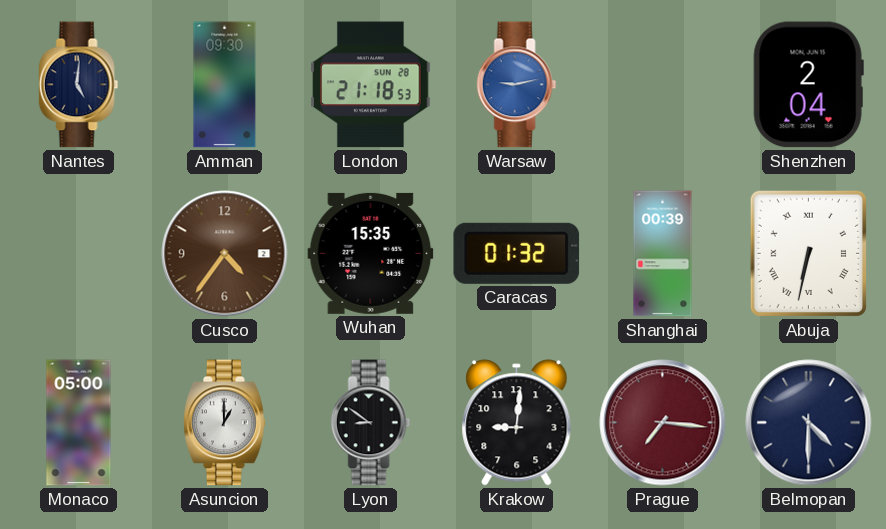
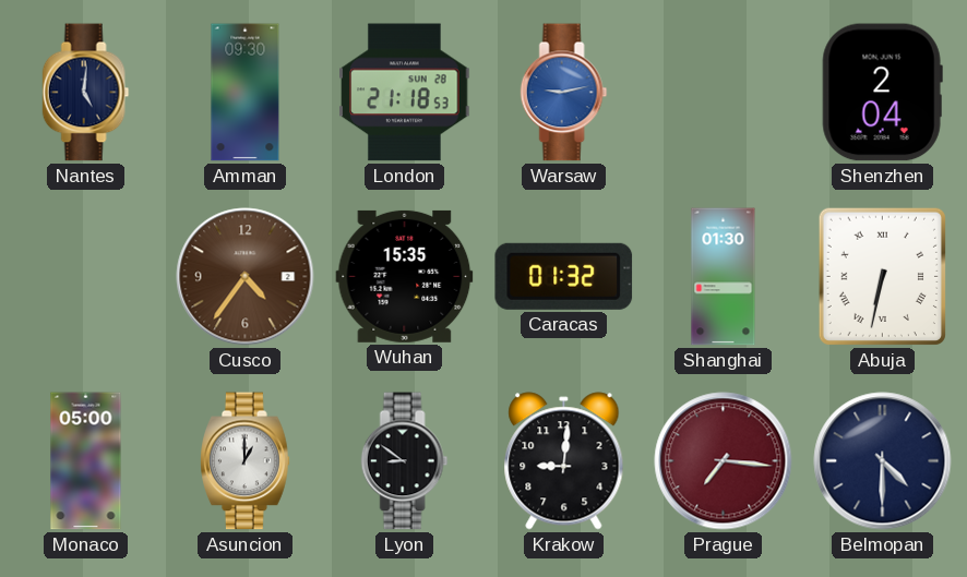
Shanghai: 00:39 -> 01:30 (724, 277)
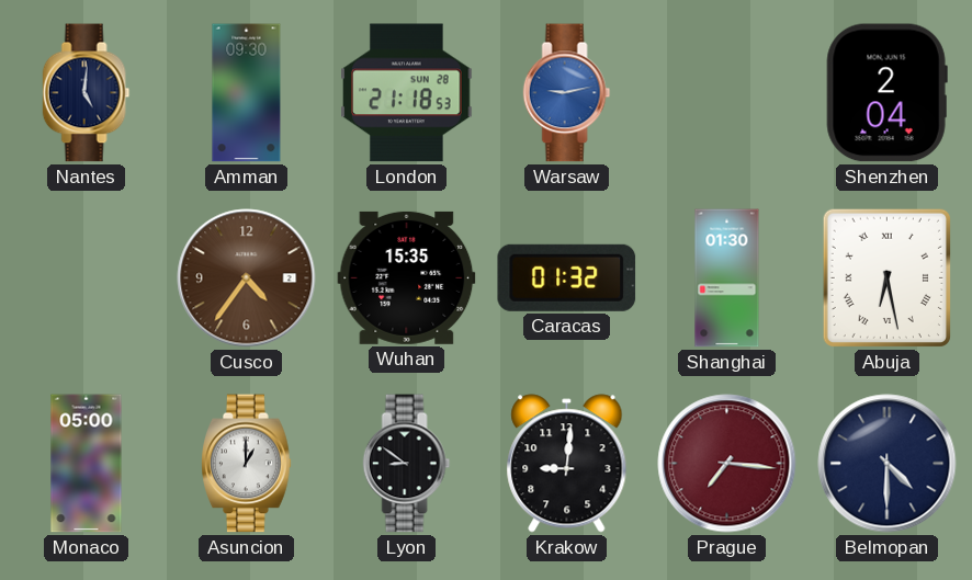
Abuja: 6:32 -> 6:28 (886, 277)
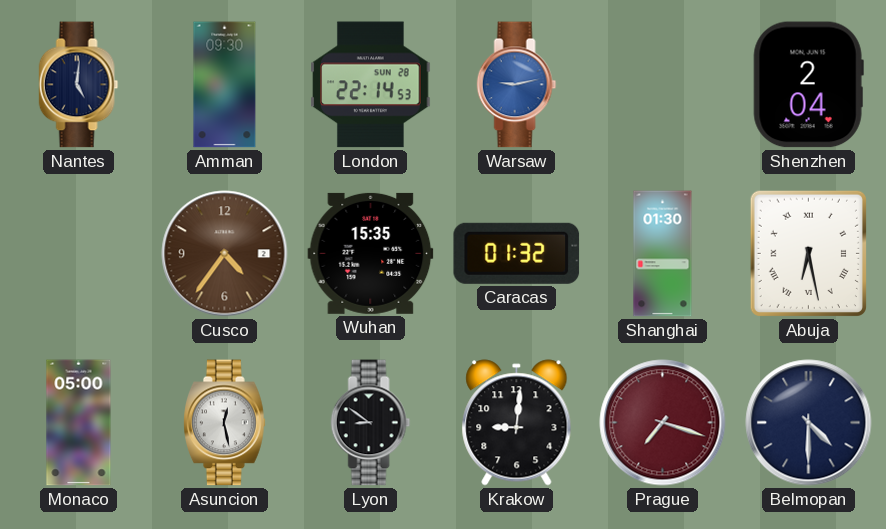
London: 21:18 -> 22:14 (371, 85)
Asuncion: 1:00 -> 12:28 (225, 423)
Prague: 7:16 -> 7:18 (663, 423)
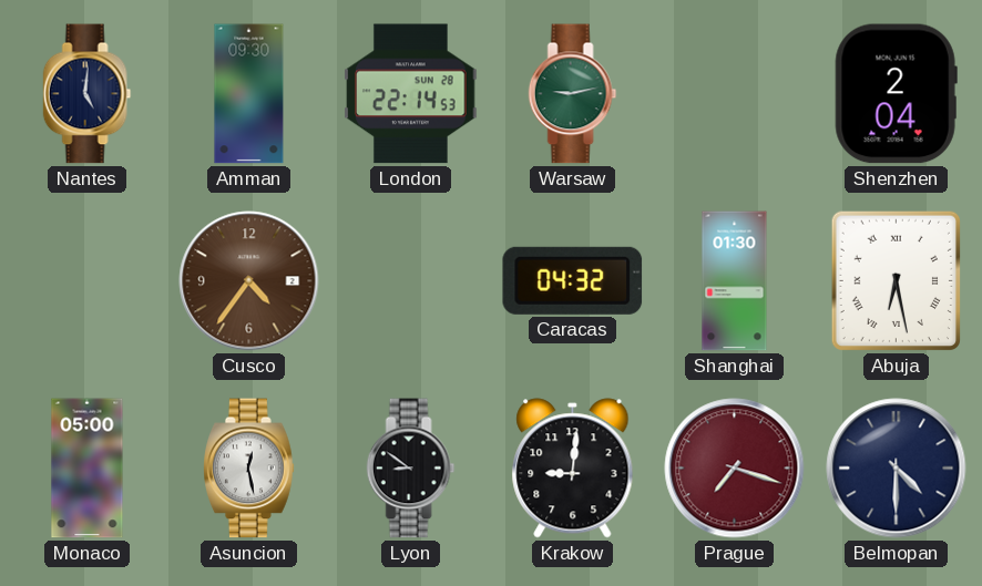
Warsaw dial: blue -> green (573, 94)
Wuhan: 15:35 -> none (371, 253)
Caracas: 01:32 -> 04:32 (573, 280)
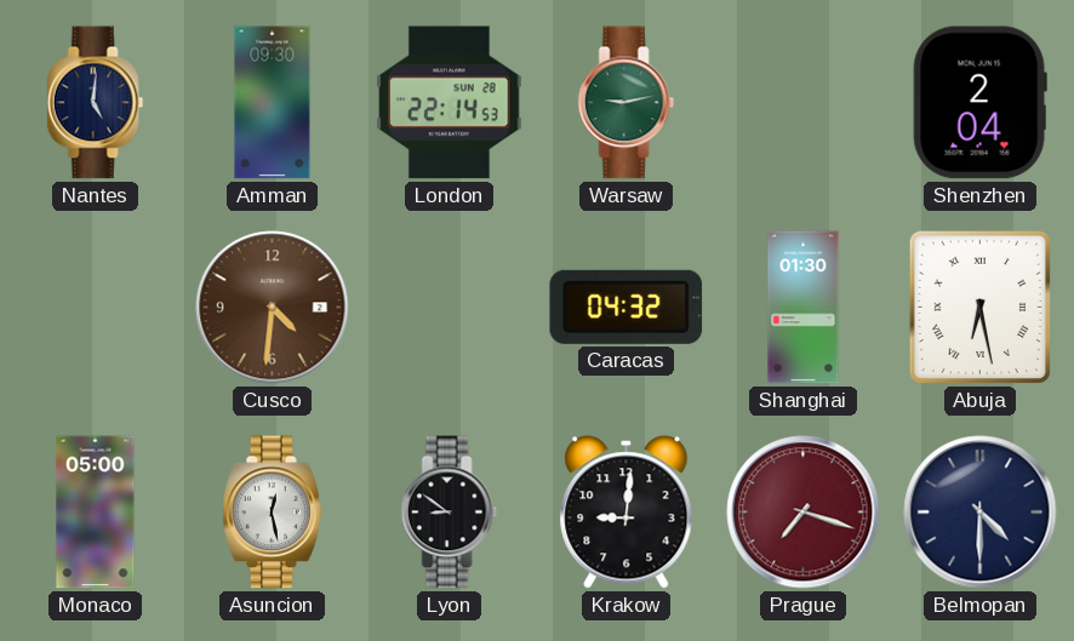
Cusco: 4:36 -> 4:31 (273, 308)
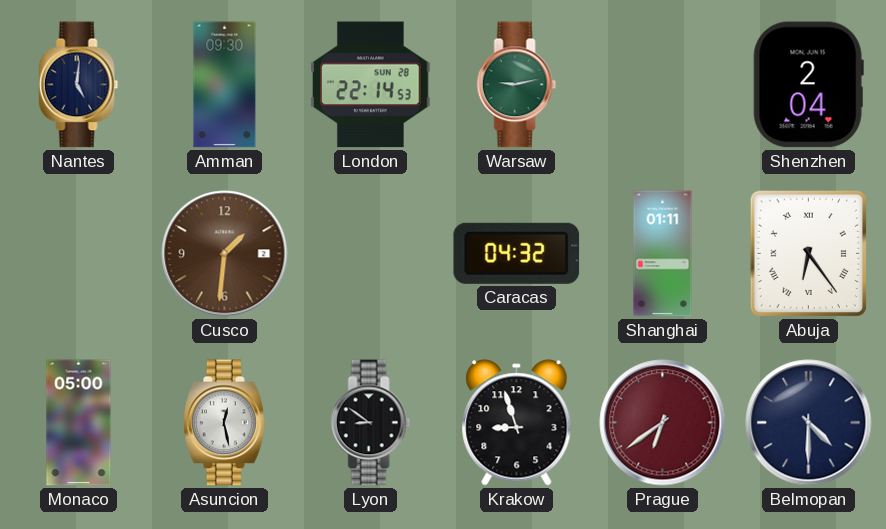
Cusco: 4:31 -> 1:31 (225, 254)
Shanghai: 01:30 -> 01:11 (663, 254)
Abuja: 6:28 -> 6:24 (808, 253)
Krakow: 9:01 -> 8:57 (517, 423)
Prague: 7:18 -> 6:39 (663, 423)
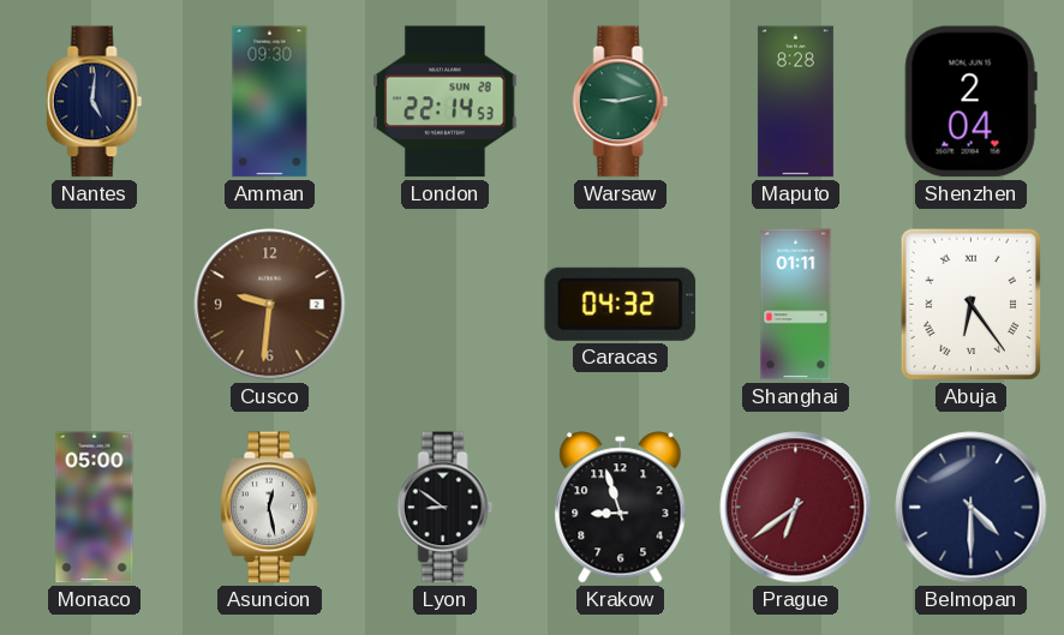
Maputo: none -> 8:28 (795, 102)
Cusco: 1:31 -> 9:31 (270, 305)
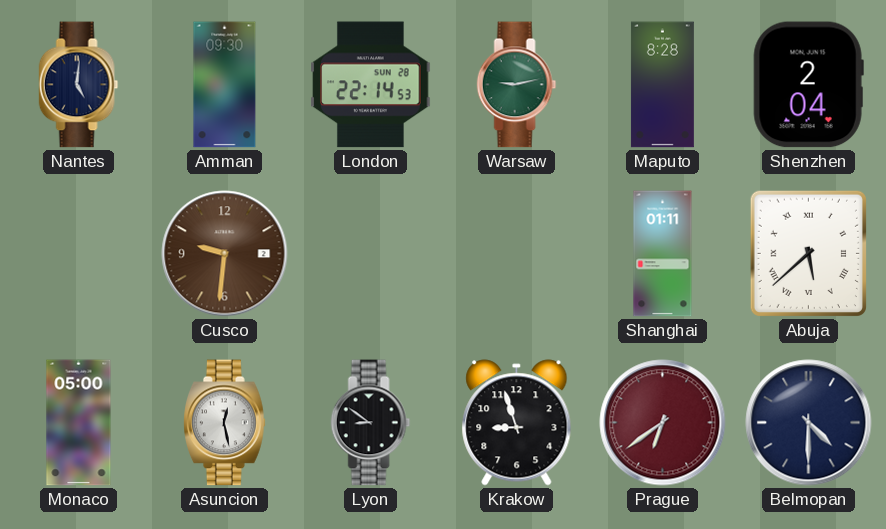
Caracas: 04:32 -> none (621, 304)
Abuja: 6:24 -> 5:38 (808, 253)
